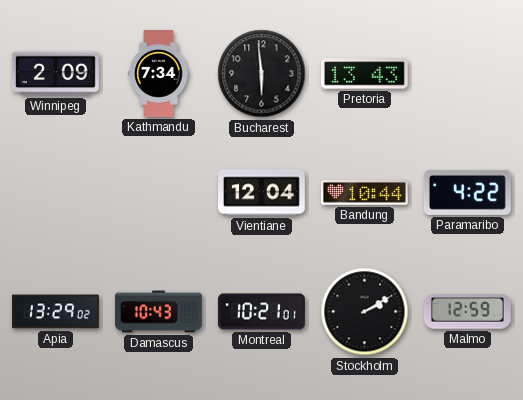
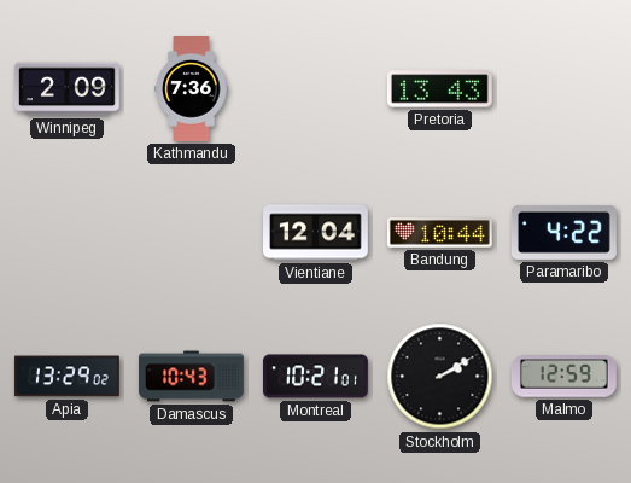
Kathmandu: 7:34 -> 7:36 (192, 89)
Bucharest: 5:59 -> none (262, 74)
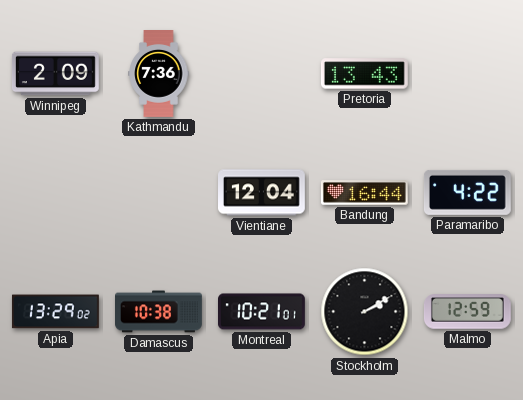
Bandung: 10:44 -> 16:44 (364, 193)
Damascus: 10:43 -> 10:38 (159, 312)
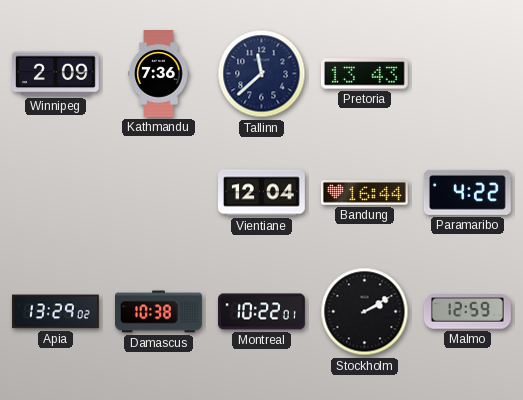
Tallinn: none -> 11:38 (262, 74)
Montreal: 10:21 -> 10:22 (262, 312)
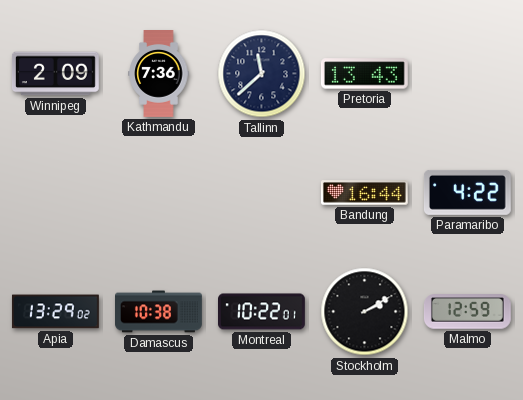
Vientiane: 12:04 -> none (262, 193)
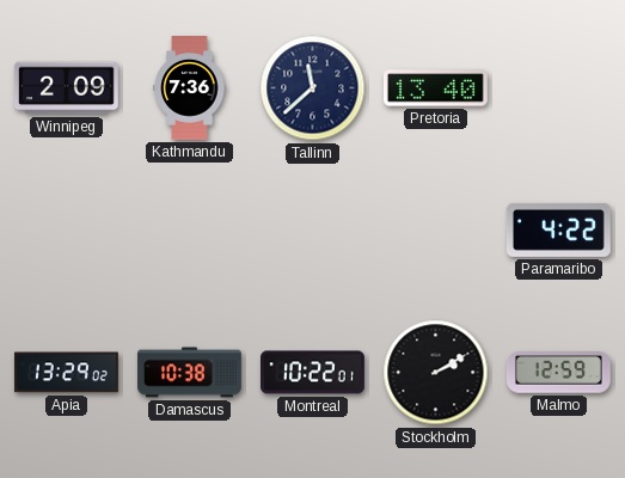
Pretoria: 13:43 -> 13:40 (435, 88)
Bandung: 16:44 -> none (364, 193)
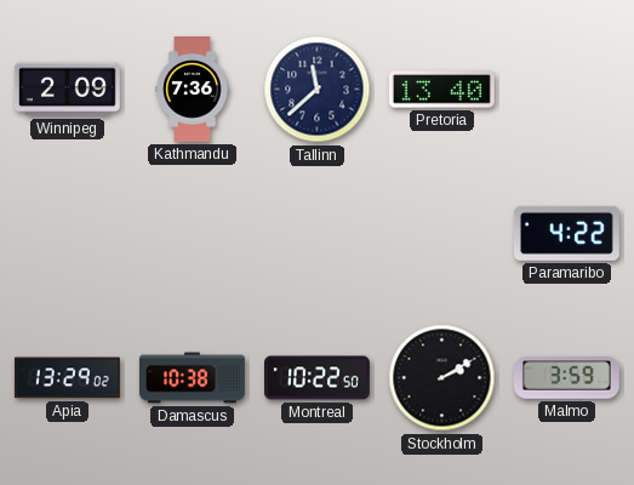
Montreal: 10:22:01 -> 10:22:50 (318, 378)
Malmo: 12:59 -> 3:59 (566, 378)
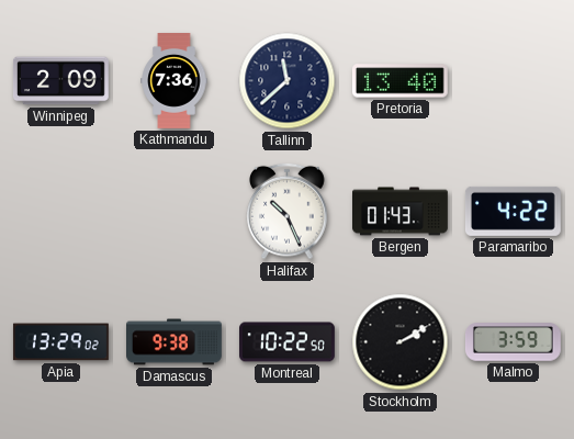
Halifax: none -> 10:26 (288, 212)
Bergen: none -> 01:43 (401, 212)
Damascus: 10:38 -> 9:38 (175, 342)
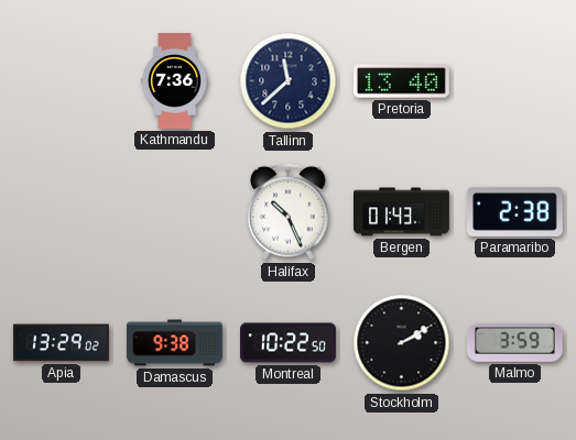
Winnipeg: 2:09 -> none (60, 81)
Paramaribo: 4:22 -> 2:38 (514, 211)
